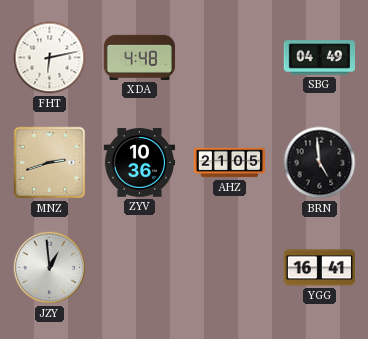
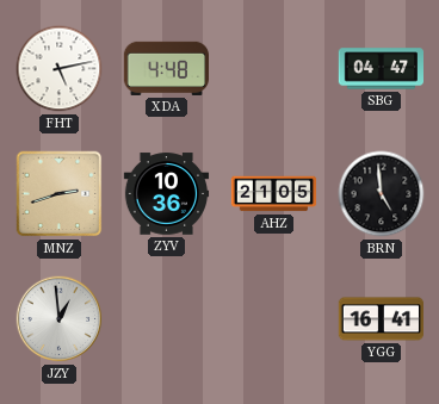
FHT: 6:13 -> 5:13 (60, 69)
SBG: 04:49 -> 04:47 (381, 69)
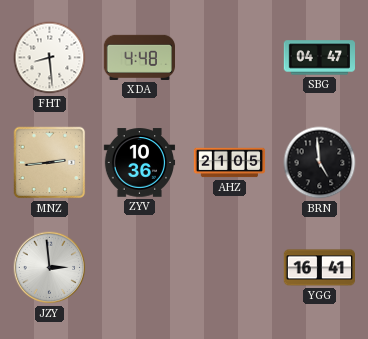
FHT: 5:13 -> 8:29 (50, 58)
MNZ: 2:42 -> 2:44 (50, 163)
JZY: 12:59 -> 2:59 (50, 268)
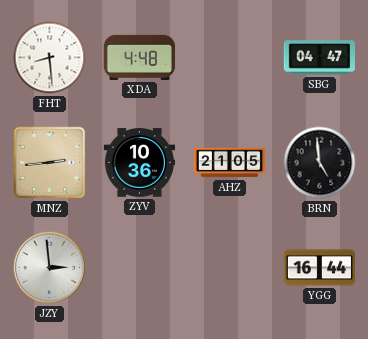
YGG: 16:41 -> 16:44 (319, 268)
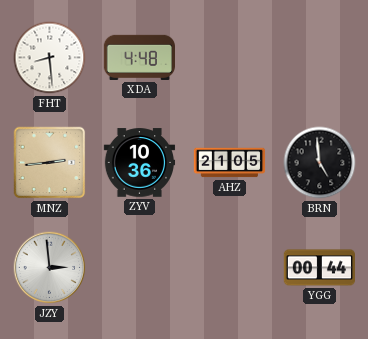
SBG: 04:47 -> none (319, 58)
YGG: 16:44 -> 00:44 (319, 268)
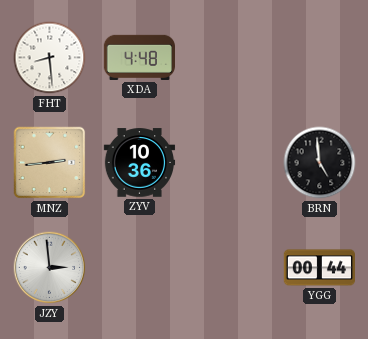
AHZ: 21:05 -> none (230, 163)
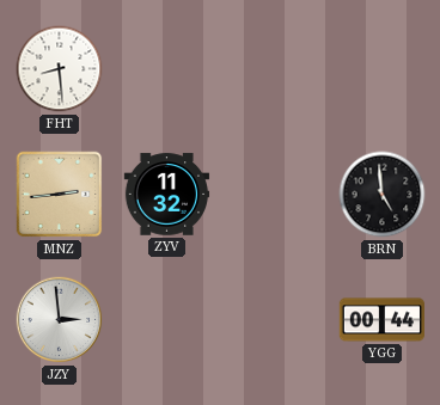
XDA: 4:48 -> none (139, 57)
ZYV: 10:36 -> 11:32 (167, 195)
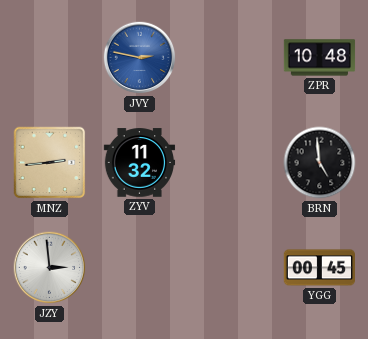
FHT: 8:29 -> none (60, 69)
JVY: none -> 2:47 (140, 58)
ZPR: none -> 10:48 (320, 58)
YGG: 00:44 -> 00:45 (319, 268)
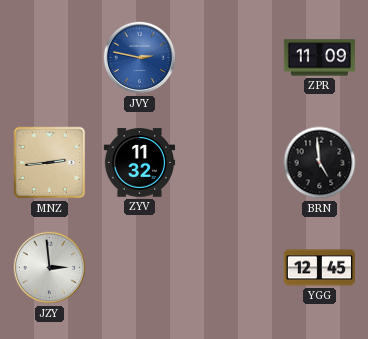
ZPR: 10:48 -> 11:09 (320, 58)
YGG: 00:45 -> 12:45 (319, 268)
